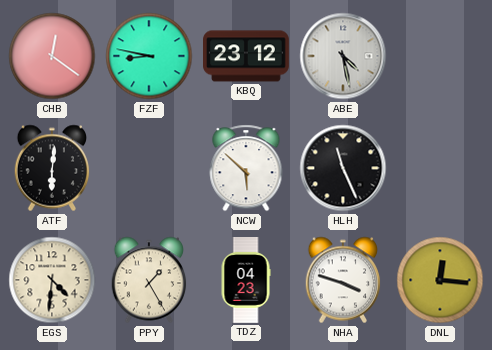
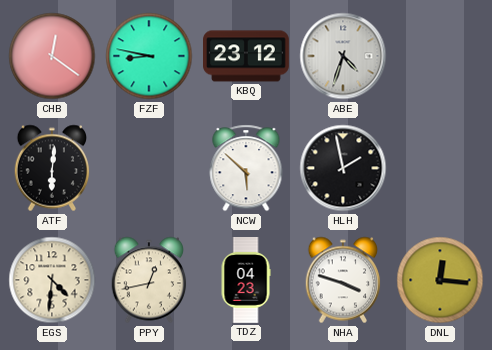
ABE: 4:28 -> 4:33 (343, 56)
HLH: 11:26 -> 1:58 (343, 168)
PPY: 1:25 -> 12:43 (149, 280)
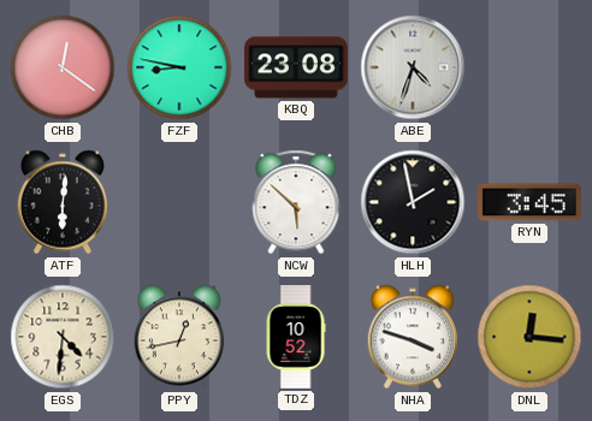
KBQ: 23:12 -> 23:08 (297, 67)
RYN: none -> 3:45 (531, 202)
TDZ: 04:23 -> 10:52 (296, 338)
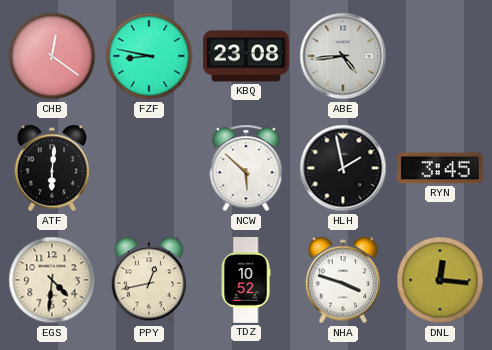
ABE: 4:33 -> 4:44 (343, 56)
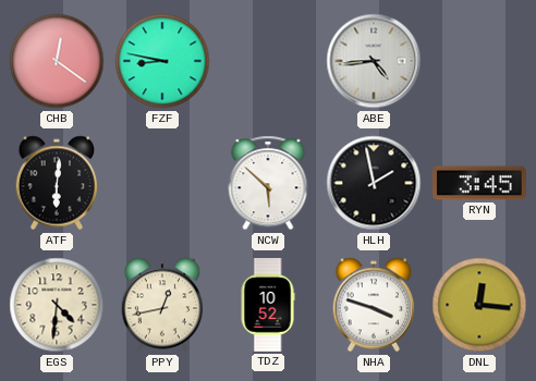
KBQ: 23:08 -> none (247, 56)
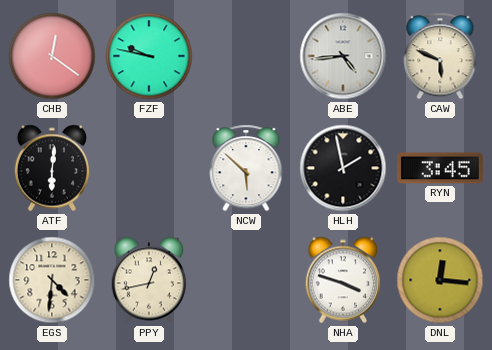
FZF: 8:47 -> 9:47 (149, 56)
CAW: none -> 5:49 (440, 56)
TDZ: 10:52 -> none (268, 306)
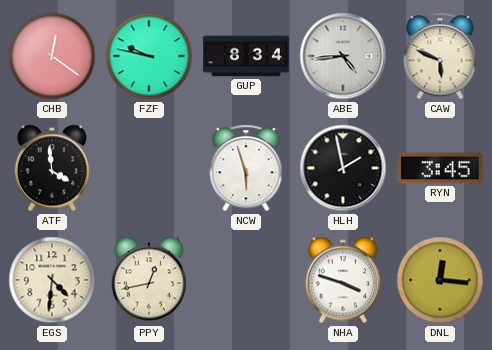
GUP: none -> 8:34 (246, 56)
ATF: 6:01 -> 3:59 (52, 168)
NCW: 5:52 -> 5:57 (246, 168)
